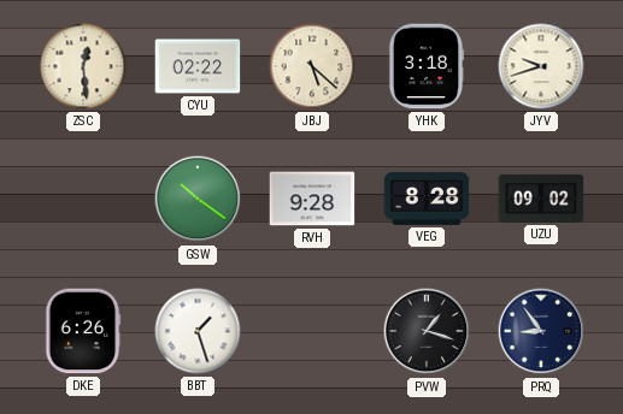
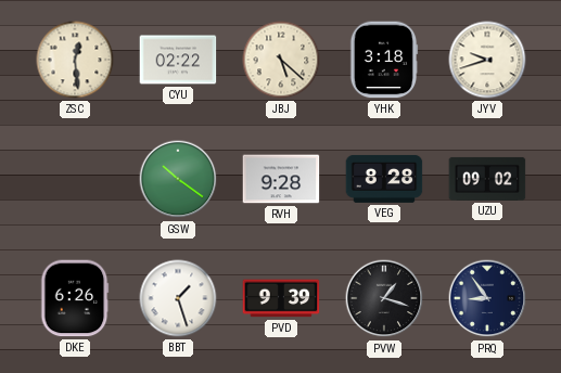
PVD: none -> 9:39 (281, 298)
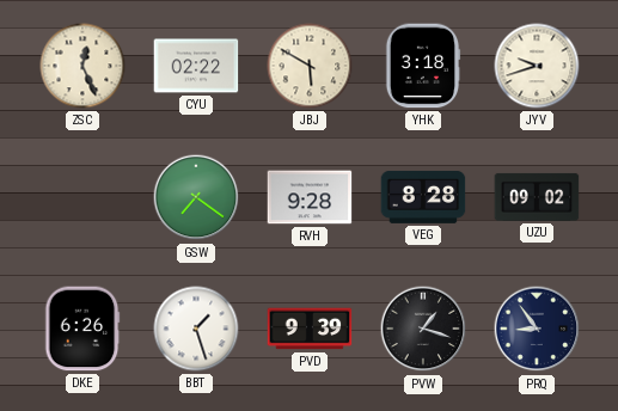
ZSC: 12:29 -> 12:26 (82, 66)
JBJ: 5:22 -> 5:50 (310, 66)
GSW: 10:21 -> 7:21 (196, 197)
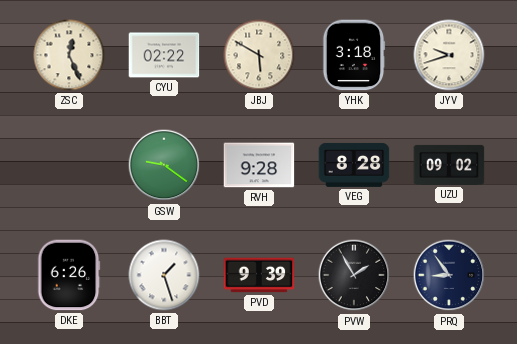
GSW: 7:21 -> 9:21 (164, 165)
PVW: 1:18 -> 1:55 (354, 275)
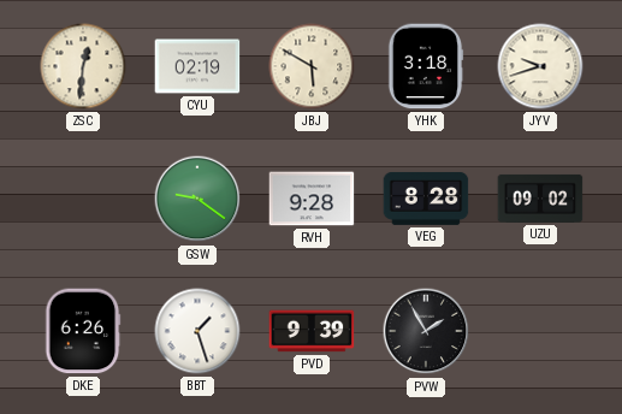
ZSC: 12:26 -> 12:31 (83, 66)
CYU: 02:22 -> 02:19 (197, 66)
PRQ: 8:54 -> none (449, 275)
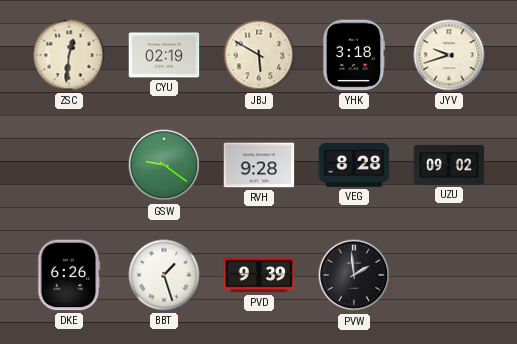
PVW: 1:55 -> 1:59 (354, 275)
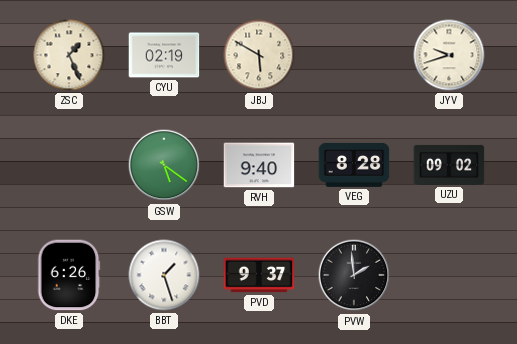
ZSC: 12:31 -> 1:26 (69, 55)
YHK: 3:18 -> none (354, 55)
GSW: 9:21 -> 5:21 (164, 165)
RVH: 9:28 -> 9:40 (259, 165)
PVD: 9:39 -> 9:37 (259, 275)
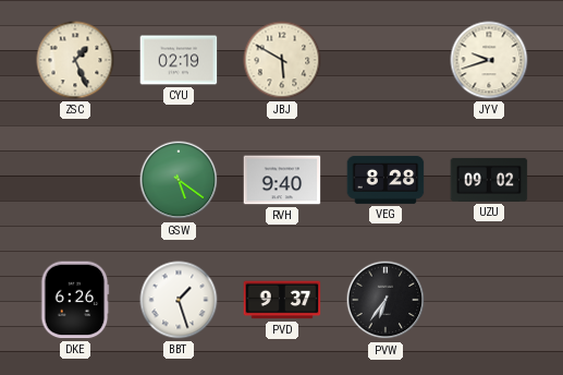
PVW: 1:59 -> 6:36 (385, 300)
